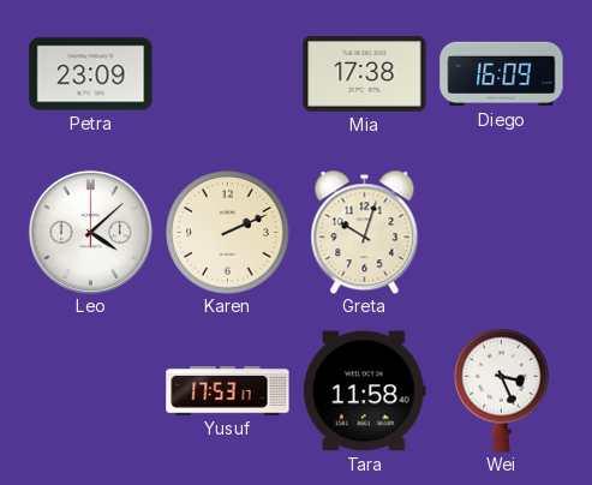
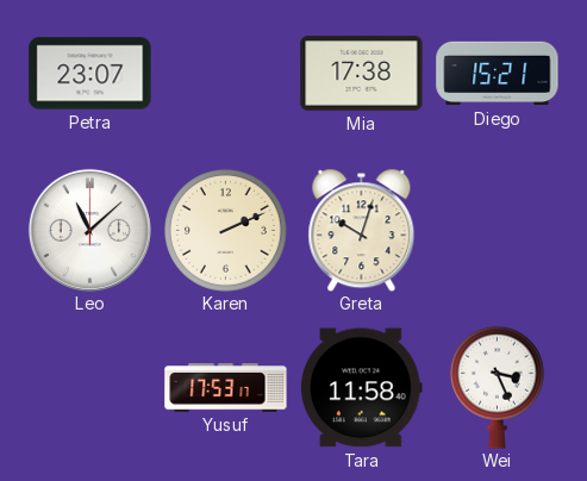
Petra: 23:09 -> 23:07 (90, 74)
Diego: 16:09 -> 15:21 (498, 74)
Leo: 4:08 -> 11:08 (89, 230)
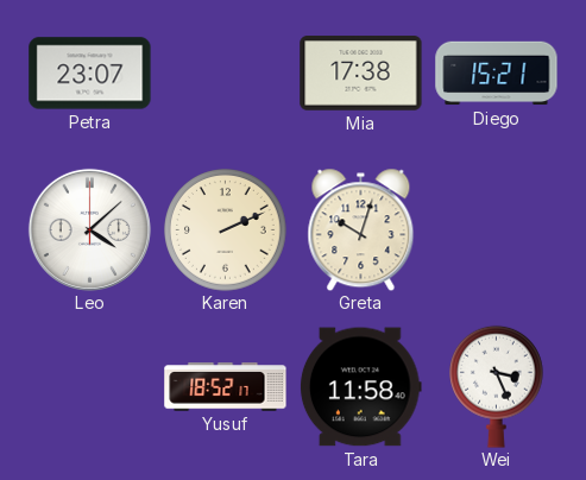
Leo: 11:08 -> 4:08 (89, 229)
Yusuf: 17:53 -> 18:52 (226, 387)
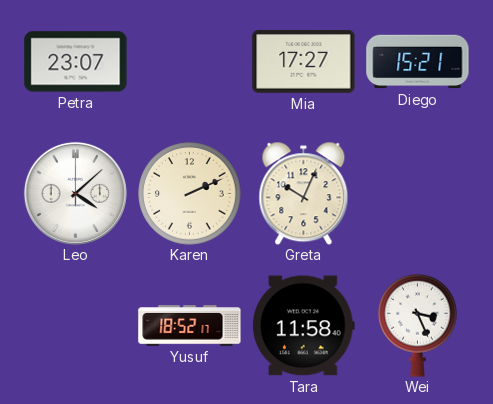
Mia: 17:38 -> 17:27 (304, 62)
Greta: 10:03 -> 10:04 (304, 193)
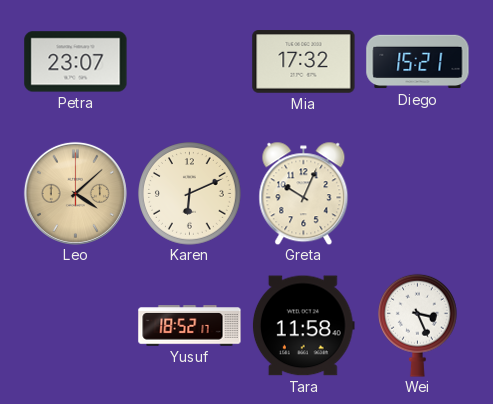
Mia: 17:27 -> 17:32 (304, 62)
Leo dial: white -> champagne (75, 193)
Karen: 2:11 -> 6:11 (190, 194)
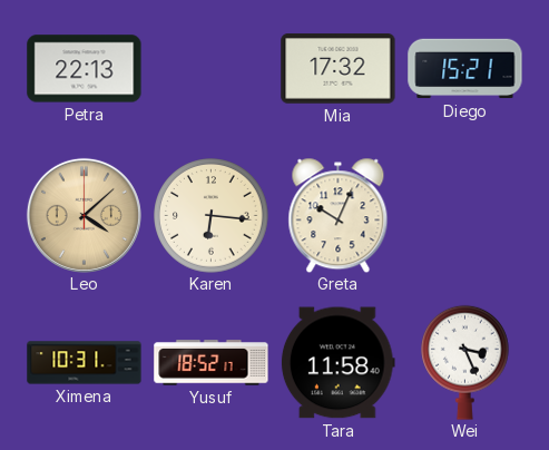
Petra: 23:07 -> 22:13 (85, 69)
Karen: 6:11 -> 6:16 (212, 216)
Ximena: none -> 10:31 (85, 363)
